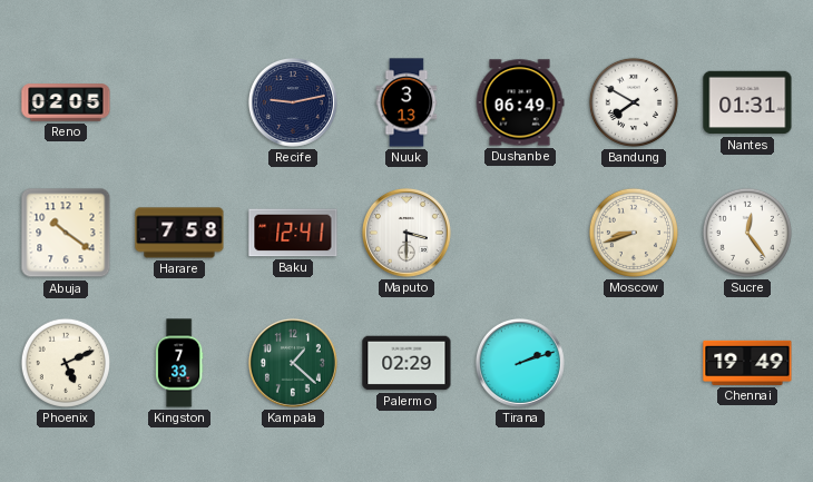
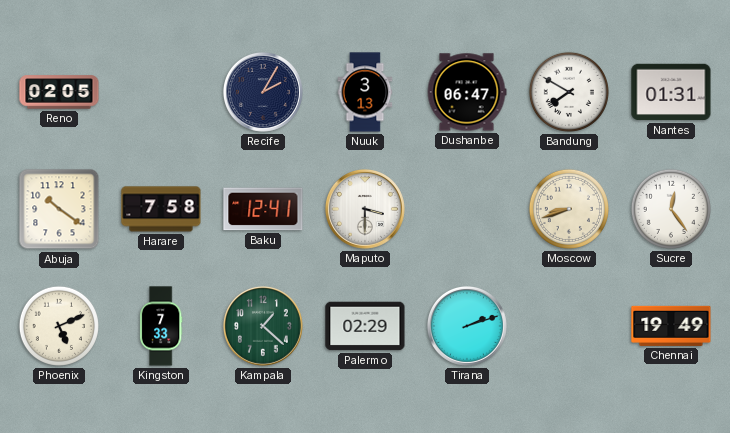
Recife: 9:13 -> 2:05 (263, 92)
Dushanbe: 06:49 -> 06:47 (467, 92)
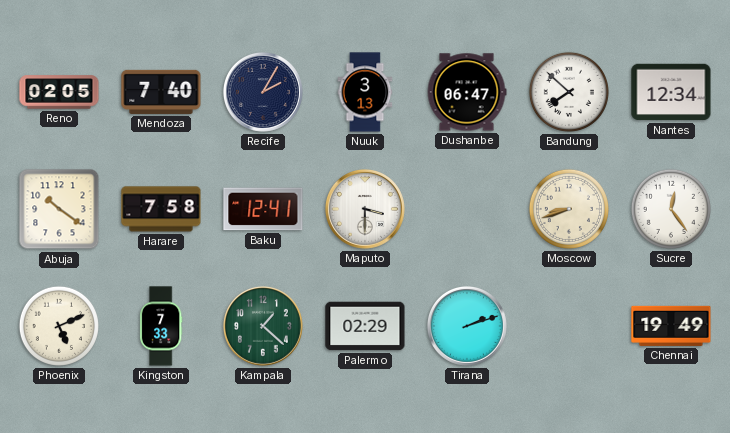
Mendoza: none -> 7:40 (161, 92)
Bandung: 7:50 -> 7:52 (569, 92)
Nantes: 01:31 -> 12:34 (671, 92)
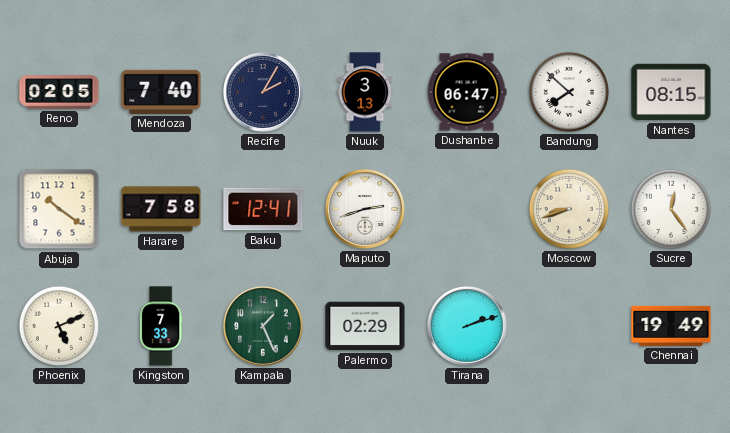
Nantes: 12:34 -> 08:15 (671, 92)
Maputo: 3:30 -> 2:42 (365, 209)
Kampala: 1:22 -> 1:26 (263, 326)
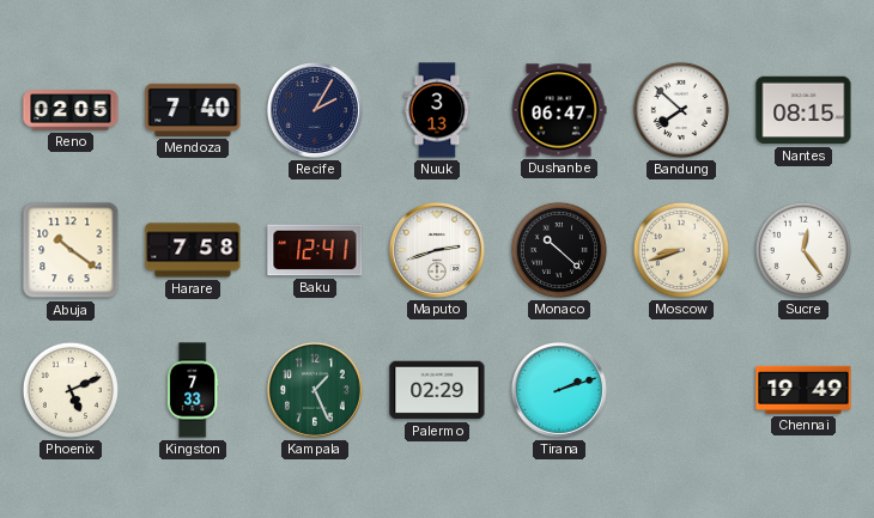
Monaco: none -> 10:22 (559, 250)
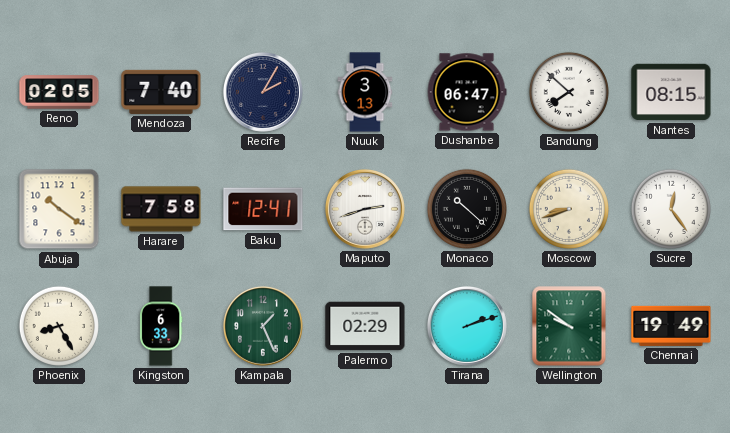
Phoenix: 5:11 -> 8:25 (59, 326)
Kingston: 7:33 -> 6:33 (161, 326)
Wellington: none -> 9:51 (569, 326)
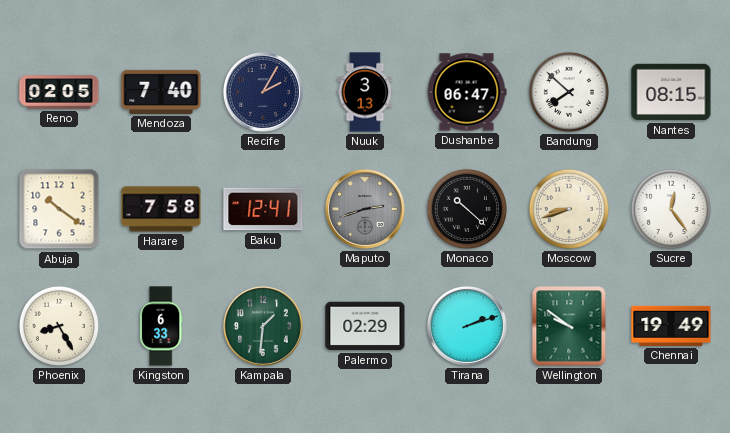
Maputo dial: white -> grey (365, 209)
Kampala: 1:26 -> 1:31 (263, 326)
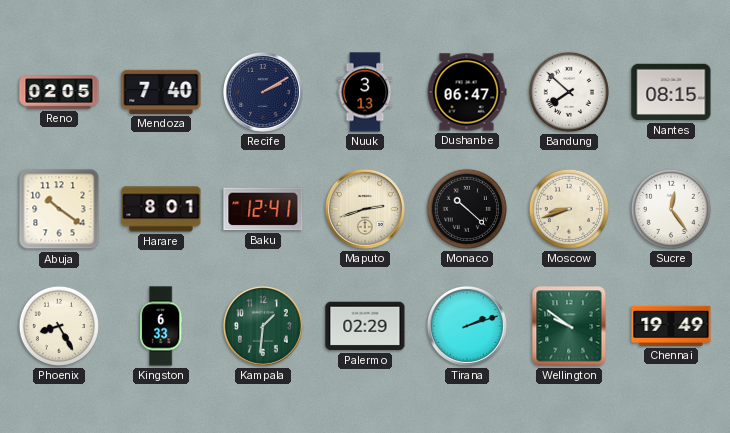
Recife: 2:05 -> 2:10 (263, 92)
Harare: 7:58 -> 8:01 (161, 209)
Maputo dial: grey -> cream (365, 209)
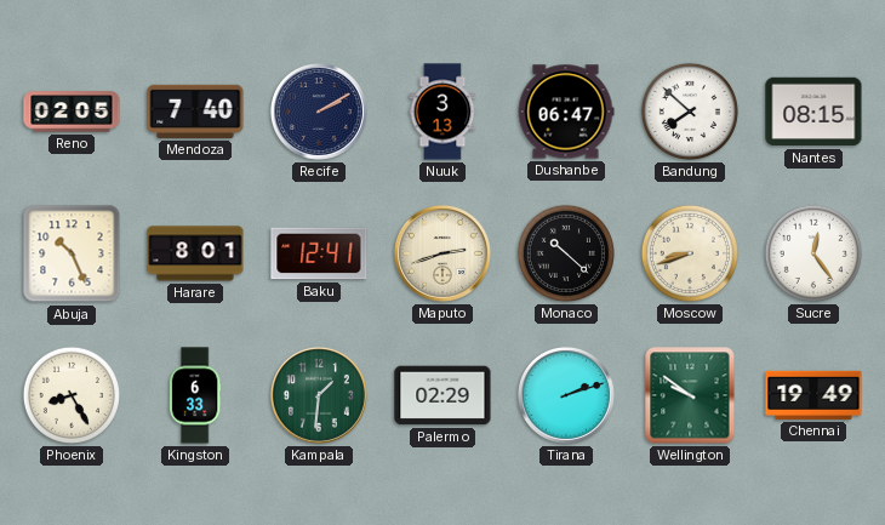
Abuja: 10:21 -> 10:26 (72, 253)
